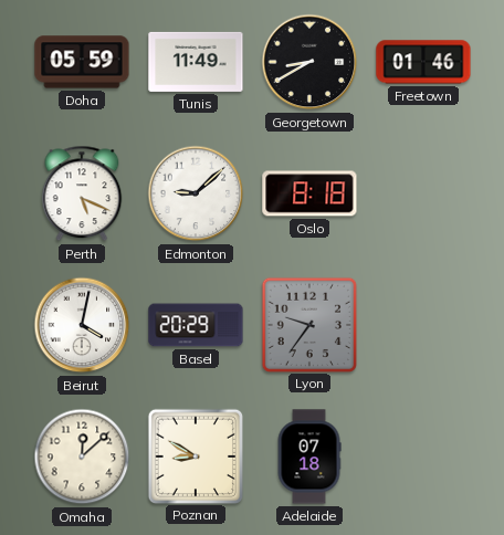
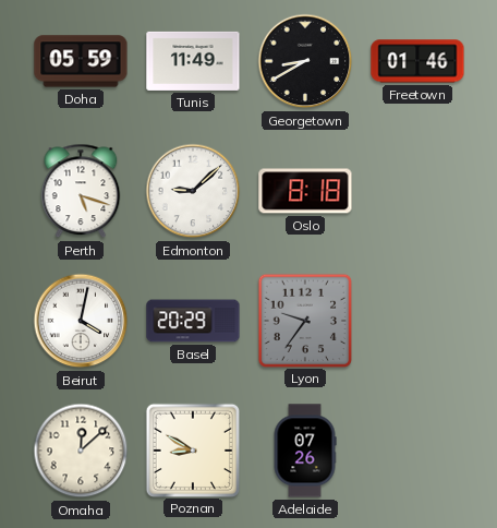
Perth: 5:19 -> 5:18 (81, 191)
Adelaide: 07:18 -> 07:26 (305, 451)
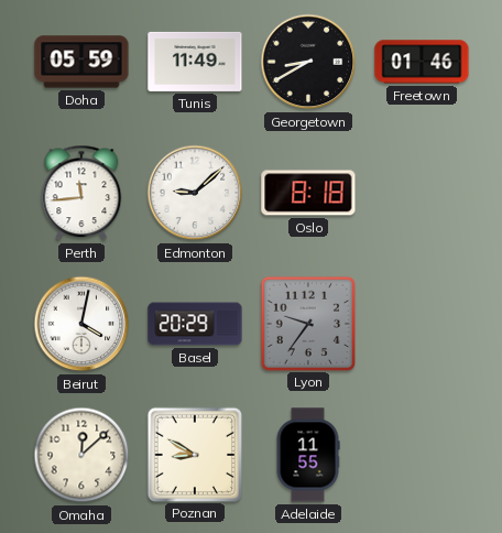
Perth: 5:18 -> 11:44 (81, 193)
Adelaide: 07:26 -> 11:55 (308, 455)
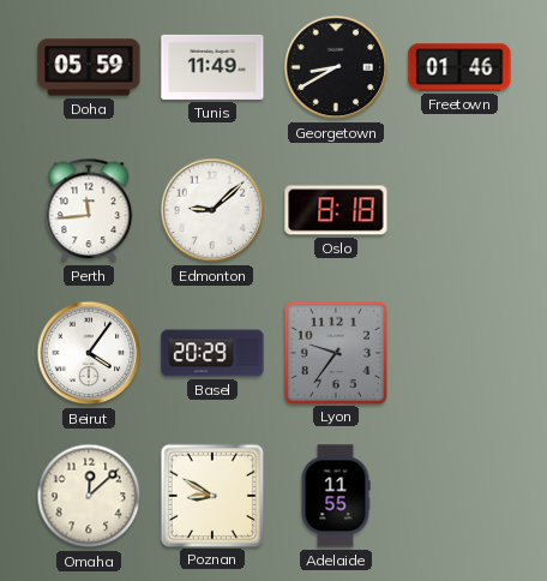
Beirut: 4:02 -> 4:06 (89, 353)
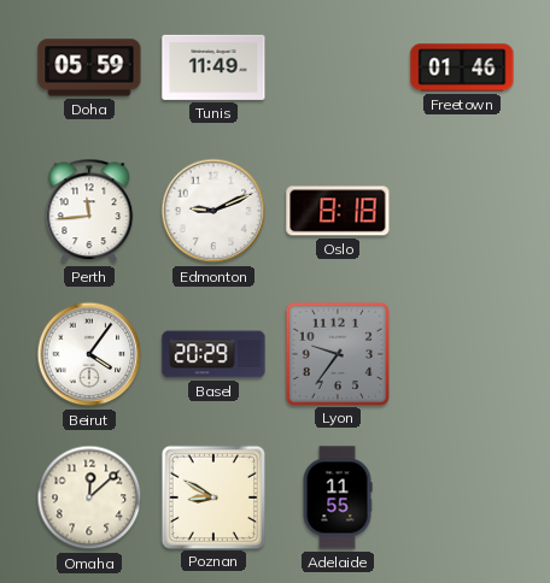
Georgetown: 8:40 -> none (336, 67)
Edmonton: 9:08 -> 9:11 (213, 211)
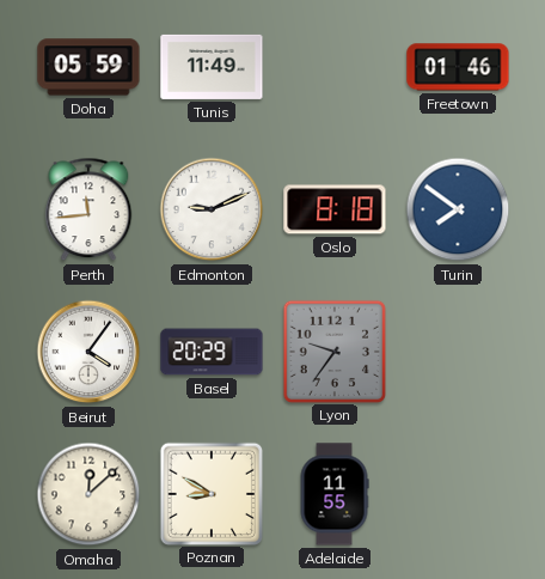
Turin: none -> 7:51 (458, 209)
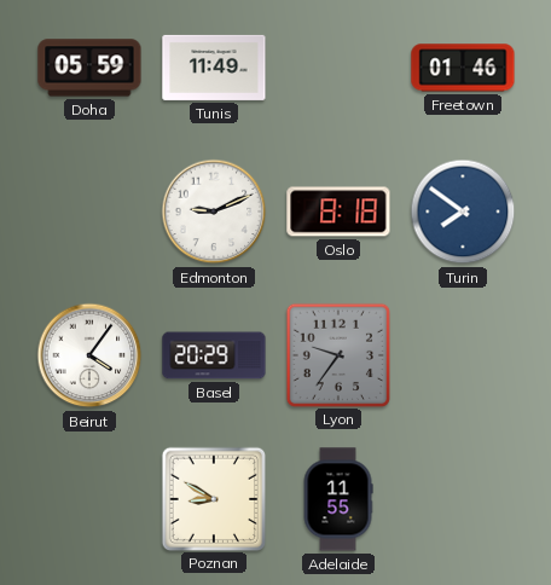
Perth: 11:44 -> none (88, 209)
Omaha: 12:08 -> none (88, 494)
